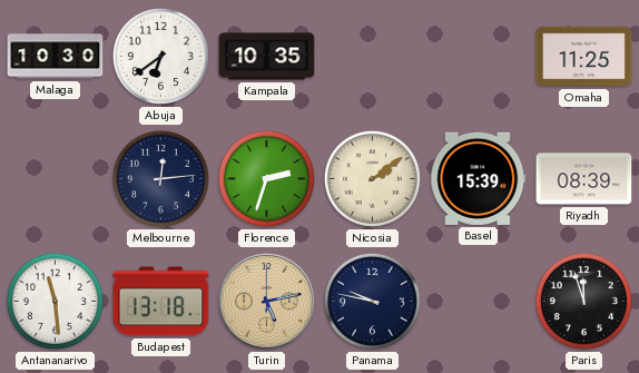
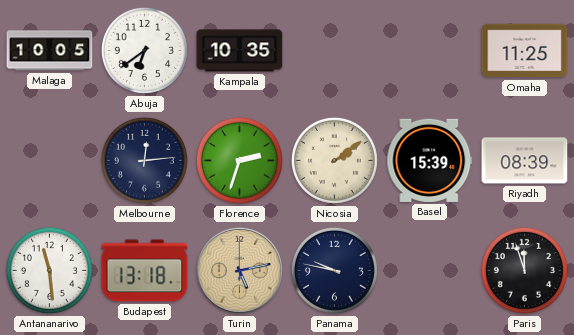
Malaga: 10:30 -> 10:05 (50, 51)
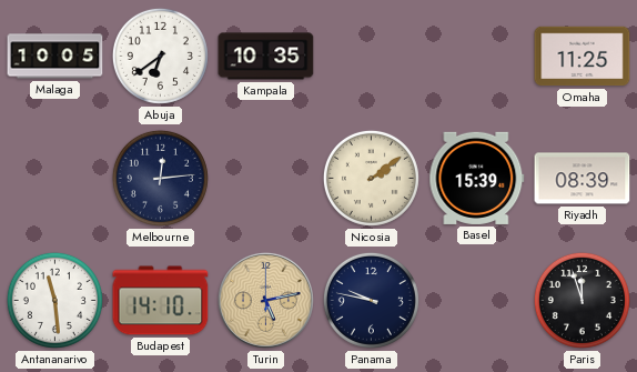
Florence: 2:33 -> none (239, 160)
Budapest: 13:18 -> 14:10 (161, 301)
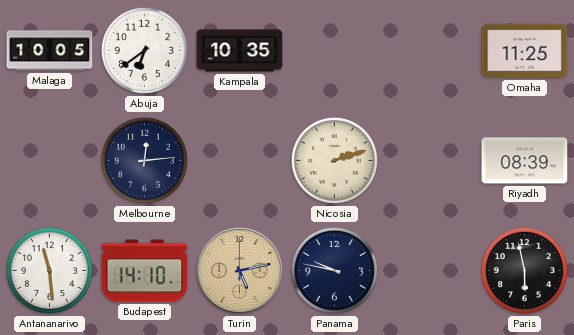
Nicosia: 2:09 -> 2:12 (334, 160)
Basel: 15:39 -> none (477, 178)
Paris: 11:57 -> 5:58 (524, 270)
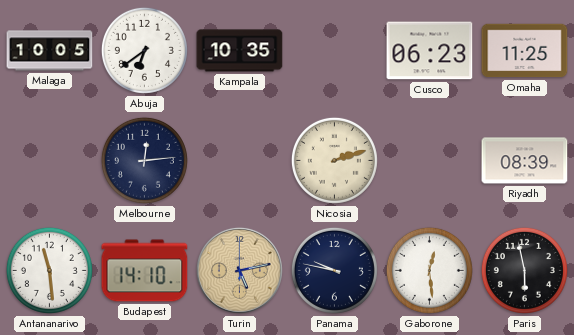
Cusco: none -> 06:23 (430, 51)
Gaborone: none -> 12:29 (429, 270)
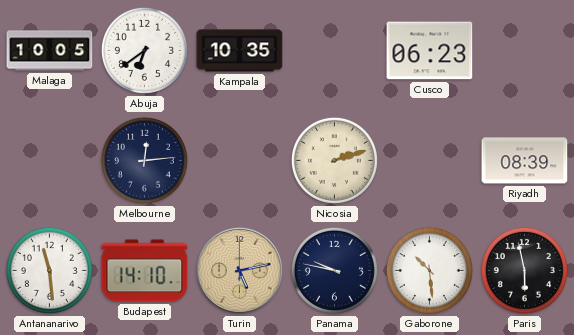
Omaha: 11:25 -> none (525, 51)
Gaborone: 12:29 -> 10:29 (429, 270)
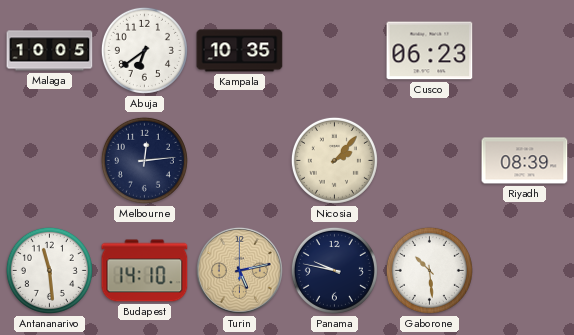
Nicosia: 2:12 -> 2:07 (334, 160)
Paris: 5:58 -> none (524, 270)
